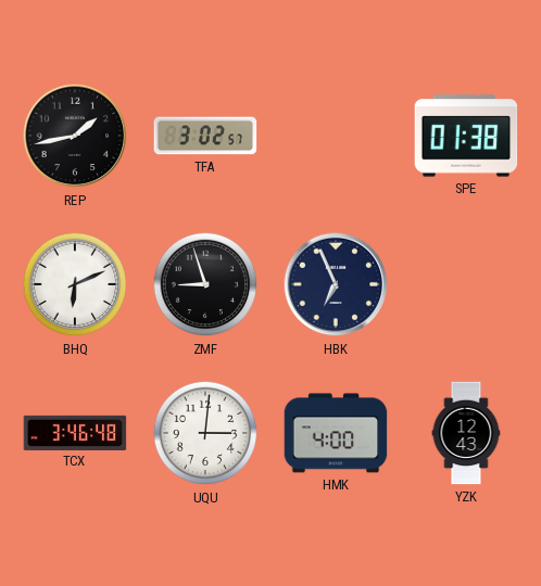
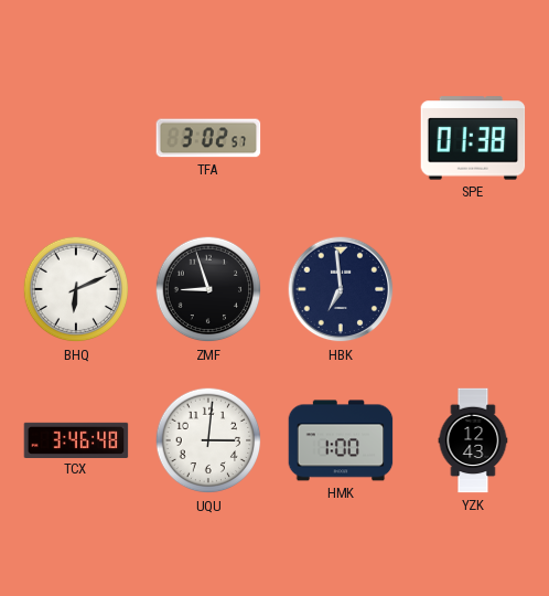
REP: 1:43 -> none (75, 136)
HBK: 6:56 -> 6:59 (341, 289)
HMK: 4:00 -> 1:00 (341, 440)
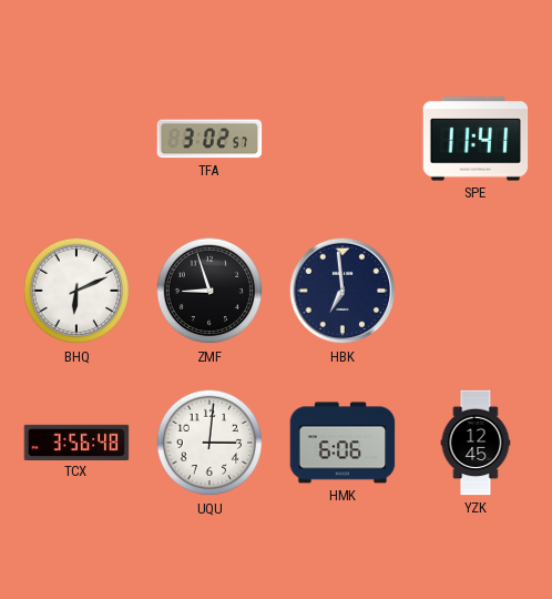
SPE: 01:38 -> 11:41 (476, 139)
TCX: 3:46 -> 3:56 (76, 441)
HMK: 1:00 -> 6:06 (343, 443)
YZK: 12:43 -> 12:45 (476, 443)
